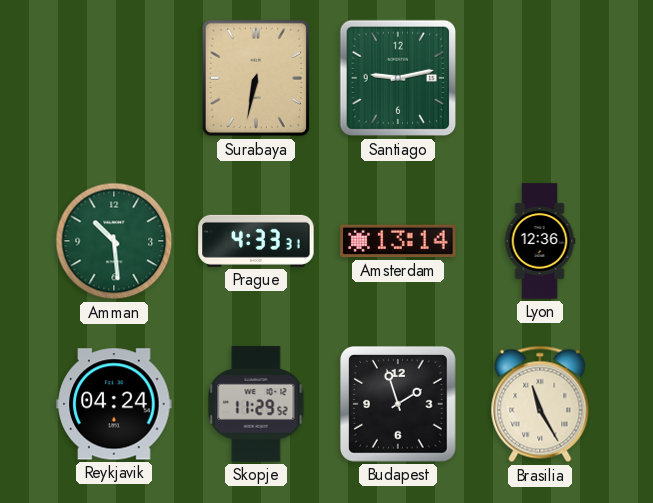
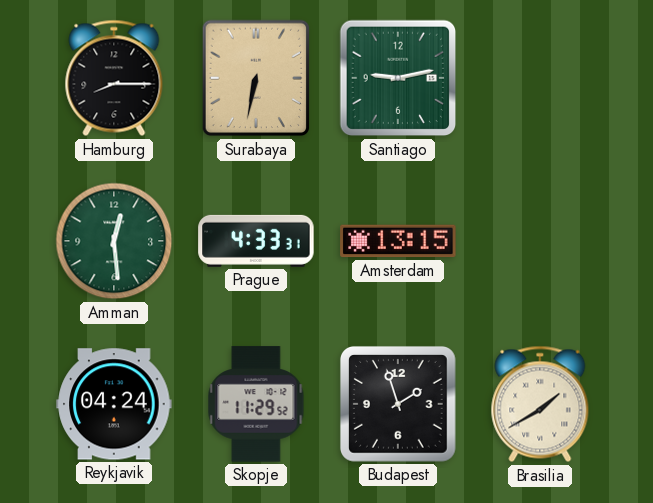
Hamburg: none -> 8:15 (114, 78)
Amman: 10:29 -> 12:29 (114, 241)
Amsterdam: 13:14 -> 13:15 (398, 241)
Lyon: 12:36 -> none (540, 241)
Brasilia: 11:25 -> 1:40 (540, 404)
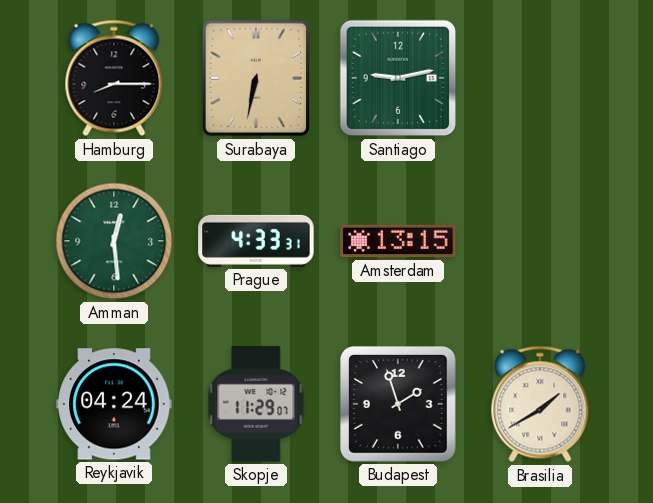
Skopje: 11:29:52 -> 11:29:07 (256, 404)
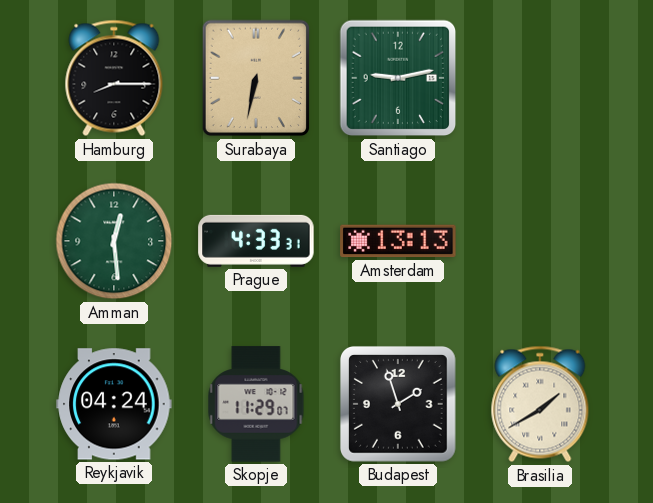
Amsterdam: 13:15 -> 13:13 (398, 241)
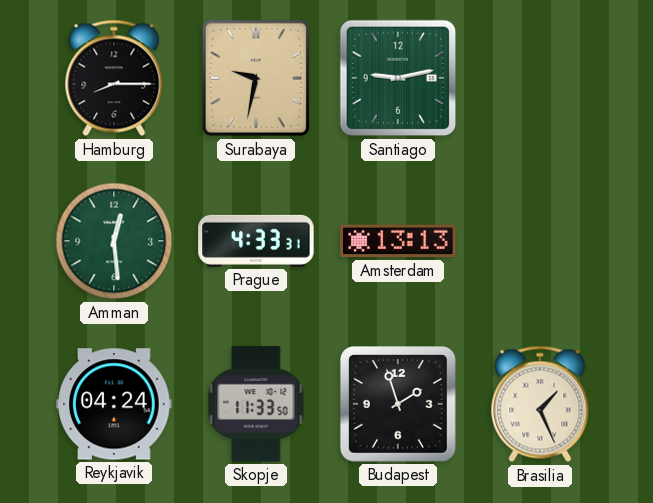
Surabaya: 6:32 -> 9:32 (255, 78)
Skopje: 11:29 -> 11:33 (256, 404)
Brasilia: 1:40 -> 1:26 (540, 404)
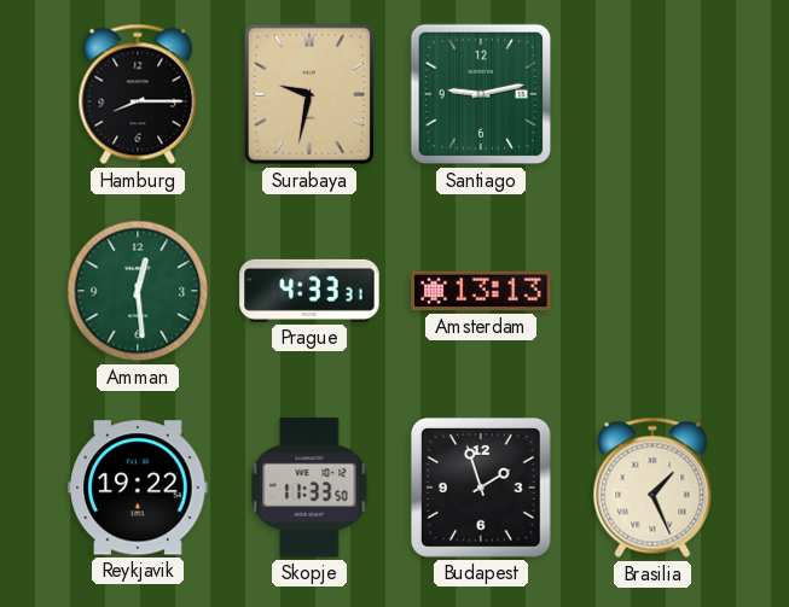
Reykjavik: 04:24 -> 19:22 (138, 488)
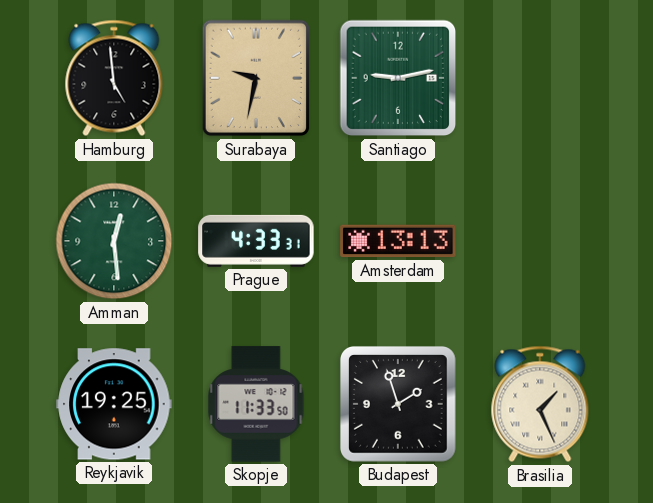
Hamburg: 8:15 -> 4:59 (114, 78)
Reykjavik: 19:22 -> 19:25 (114, 404)
